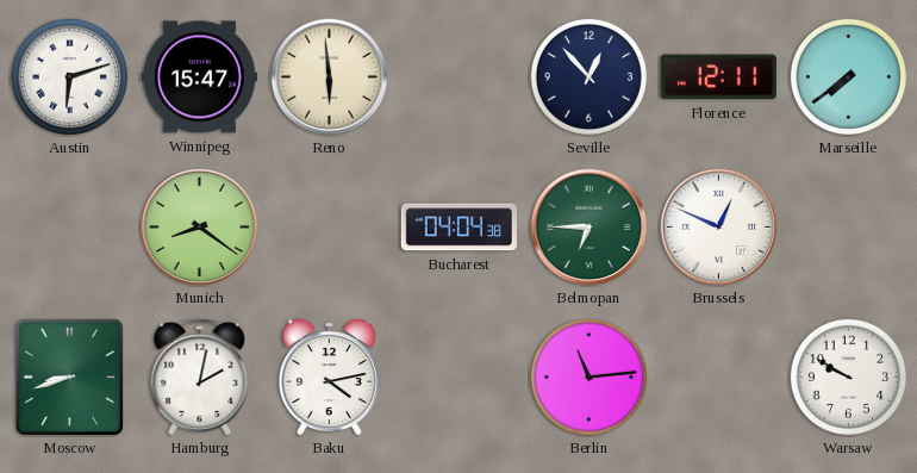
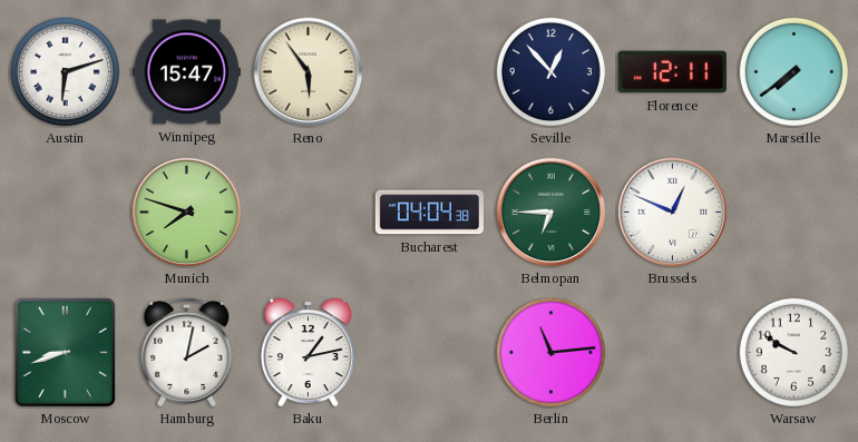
Reno: 5:59 -> 5:54 (309, 72)
Munich: 8:21 -> 7:48 (187, 213)
Baku: 4:13 -> 1:13 (308, 352)
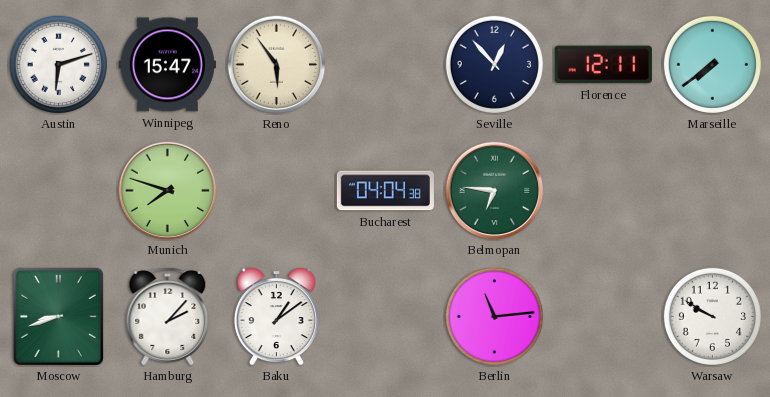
Belmopan: 6:45 -> 6:46 (495, 191)
Brussels: 12:49 -> none (673, 213)
Hamburg: 2:02 -> 2:07 (168, 317)
Baku: 1:13 -> 1:09 (276, 316)
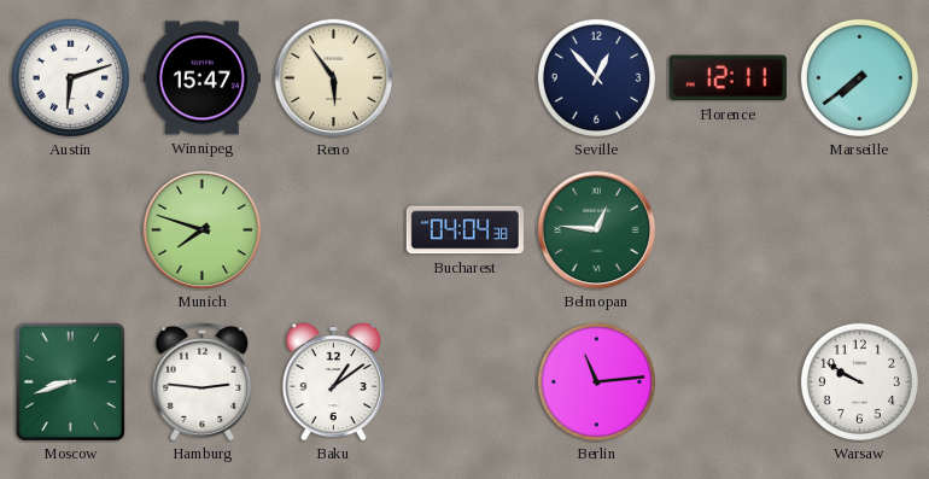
Belmopan: 6:46 -> 12:46 (597, 230)
Hamburg: 2:07 -> 2:46 (203, 382)
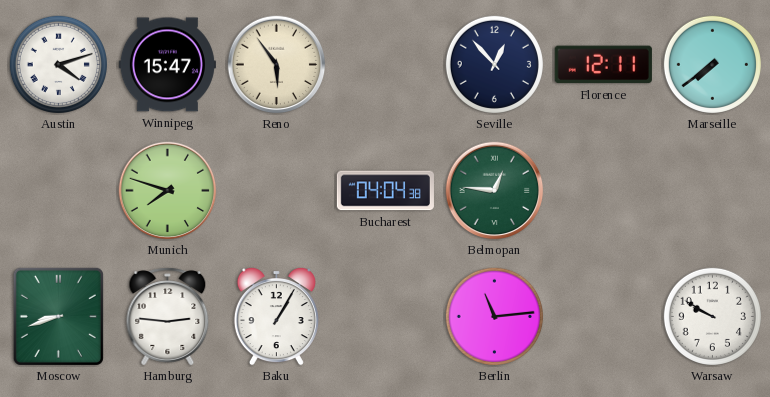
Austin: 6:12 -> 4:12 (58, 64)
Baku: 1:09 -> 1:05 (276, 316)
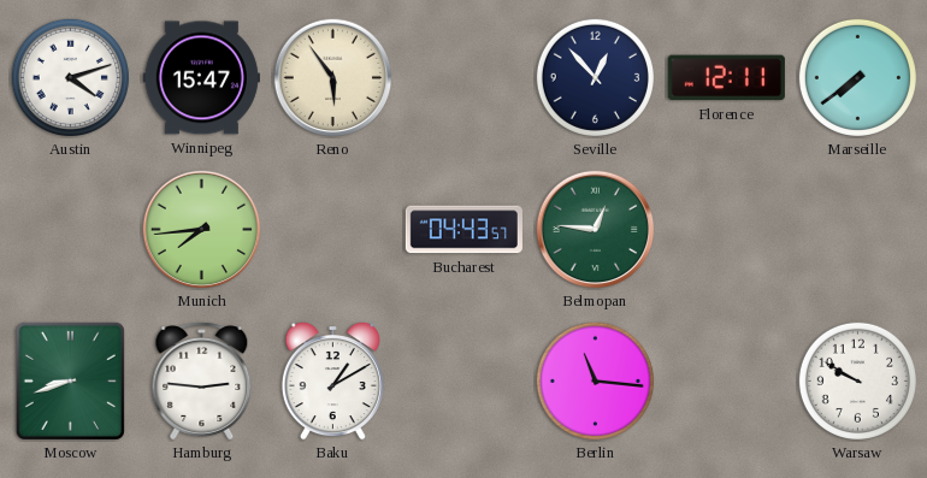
Munich: 7:48 -> 7:44 (202, 230)
Bucharest: 04:04 -> 04:43 (463, 230)
Baku: 1:05 -> 1:10 (332, 380)
Berlin: 11:14 -> 11:16 (595, 380)
